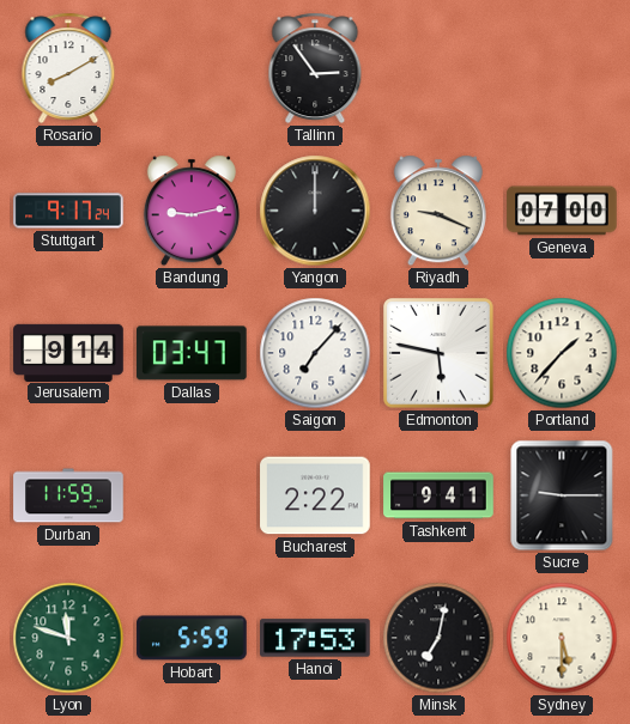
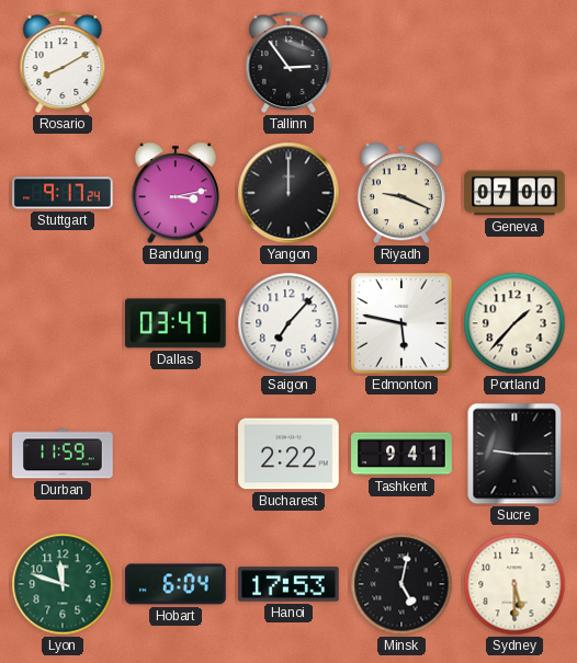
Bandung: 9:13 -> 3:13 (176, 193)
Jerusalem: 9:14 -> none (68, 352)
Hobart: 5:59 -> 6:04 (176, 584)
Minsk: 7:02 -> 5:02 (401, 584)
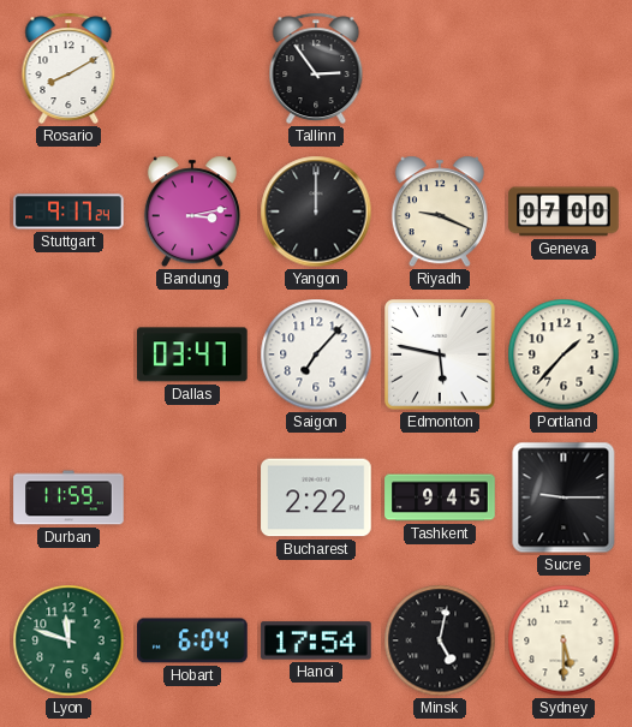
Tashkent: 9:41 -> 9:45 (440, 497)
Hanoi: 17:53 -> 17:54 (316, 640)
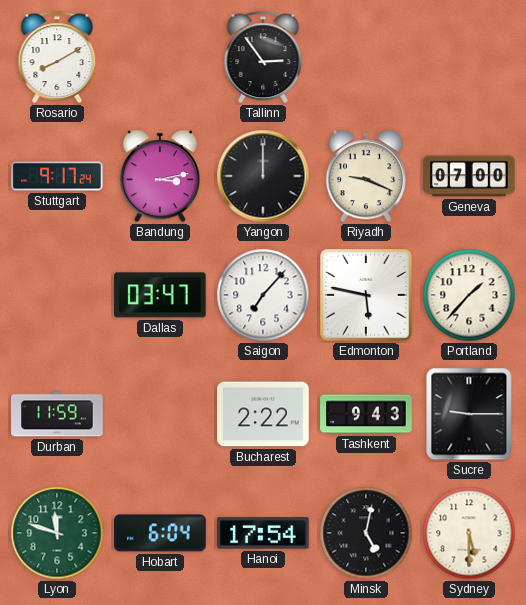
Tashkent: 9:45 -> 9:43 (366, 414)
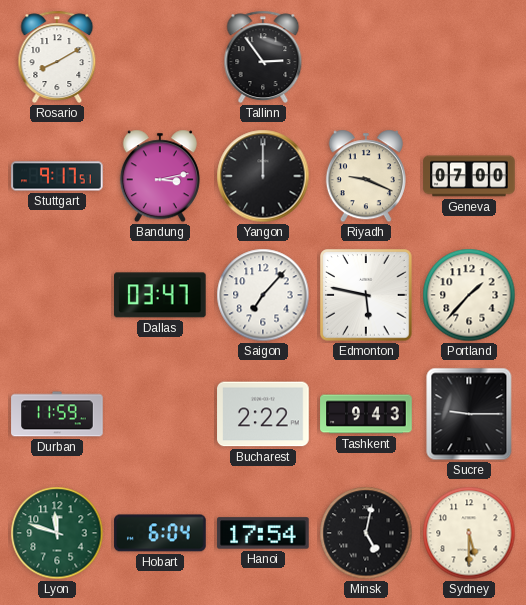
Stuttgart: 9:17:24 -> 9:17:51 (57, 176)
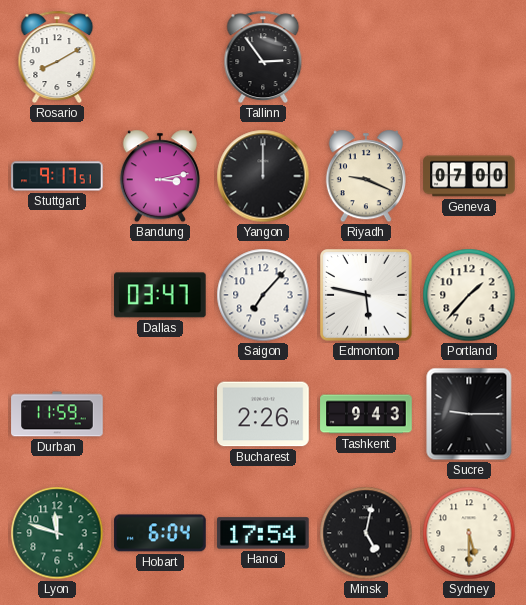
Bucharest: 2:22 -> 2:26 (263, 414)
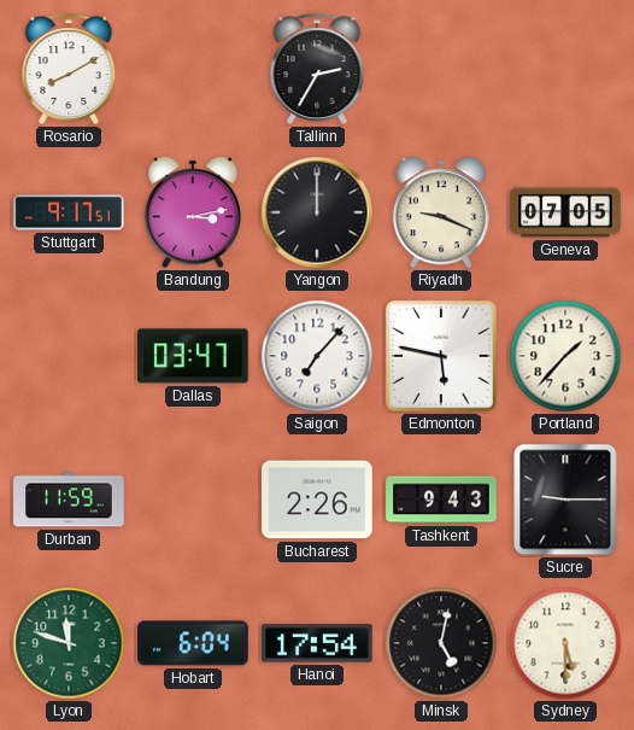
Tallinn: 2:54 -> 2:35 (317, 69)
Geneva: 07:00 -> 07:05 (565, 212)
